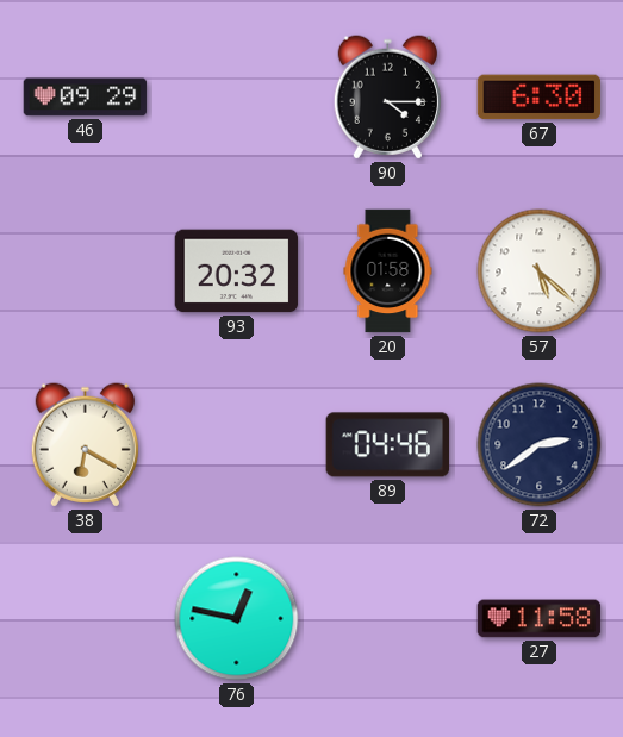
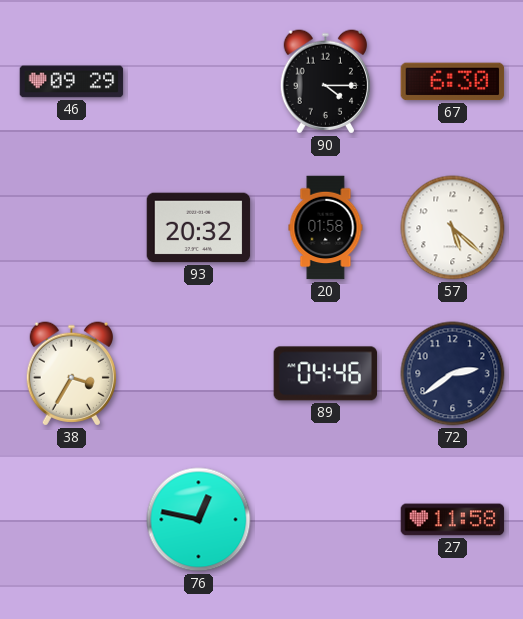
38: 6:20 -> 3:35 (71, 374)
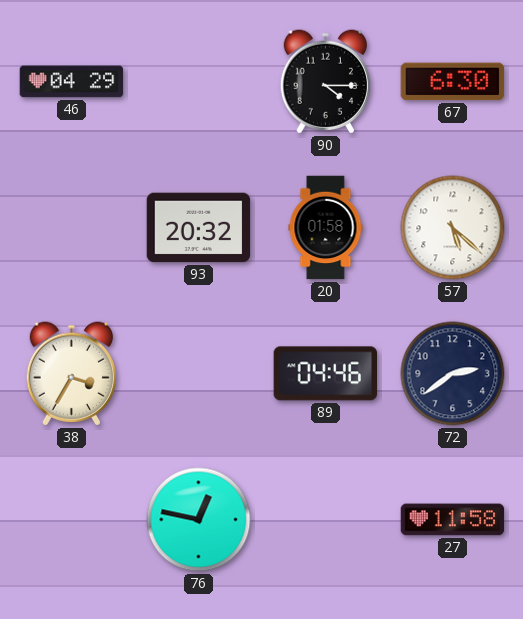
46: 09:29 -> 04:29 (72, 82)
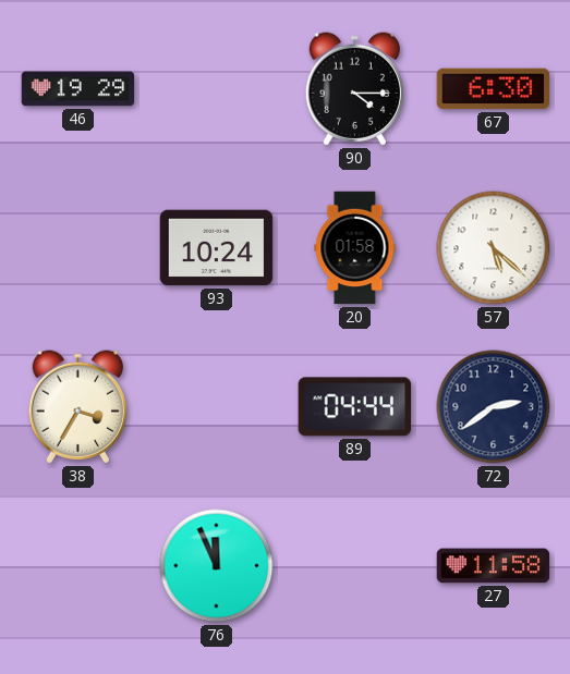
46: 04:29 -> 19:29 (78, 89)
93: 20:32 -> 10:24 (217, 248)
89: 04:46 -> 04:44 (355, 407)
76: 12:47 -> 11:56 (217, 566)
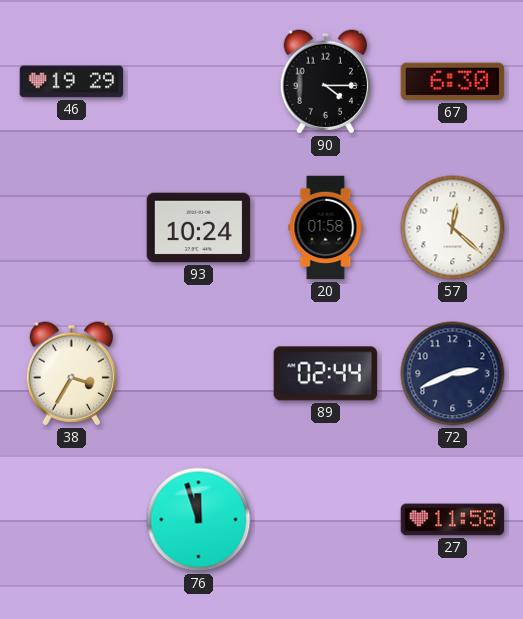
57: 5:22 -> 12:22 (453, 228)
89: 04:44 -> 02:44 (326, 374)
72: 2:39 -> 2:41 (453, 374)
76: 11:56 -> 11:57 (199, 520)
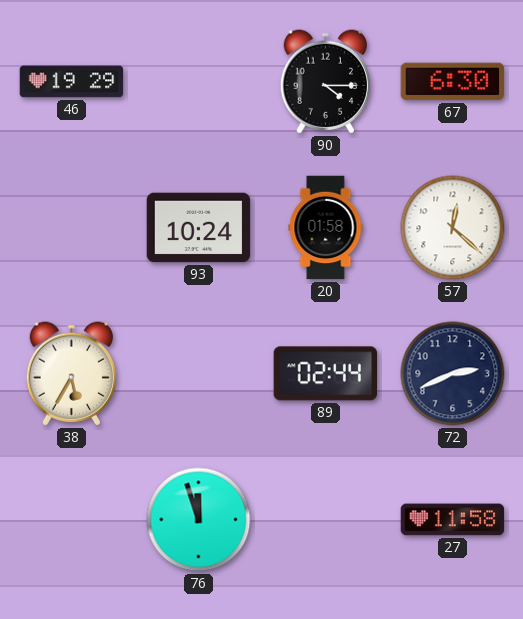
38: 3:35 -> 5:35 (71, 374)
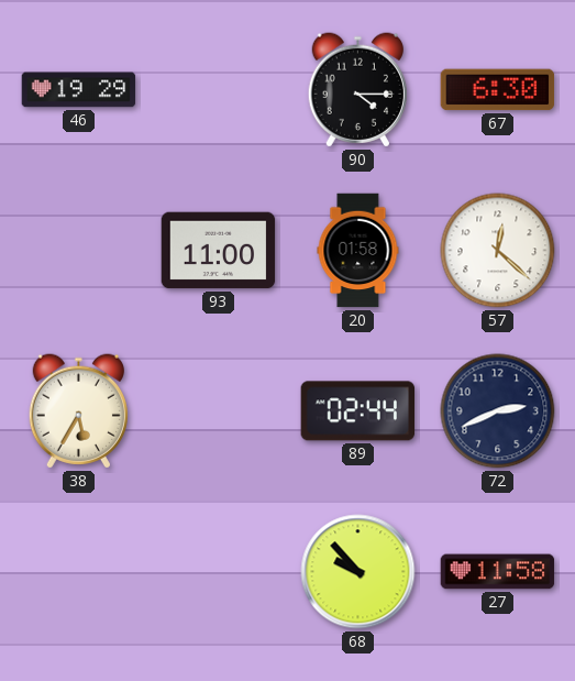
93: 10:24 -> 11:00 (219, 251)
76: 11:57 -> none (199, 520)
68: none -> 9:53 (358, 572)
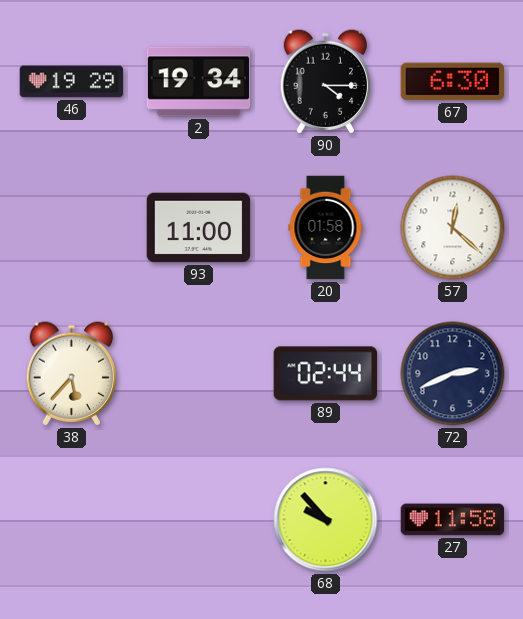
2: none -> 19:34 (199, 82)
38: 5:35 -> 5:37 (71, 374)
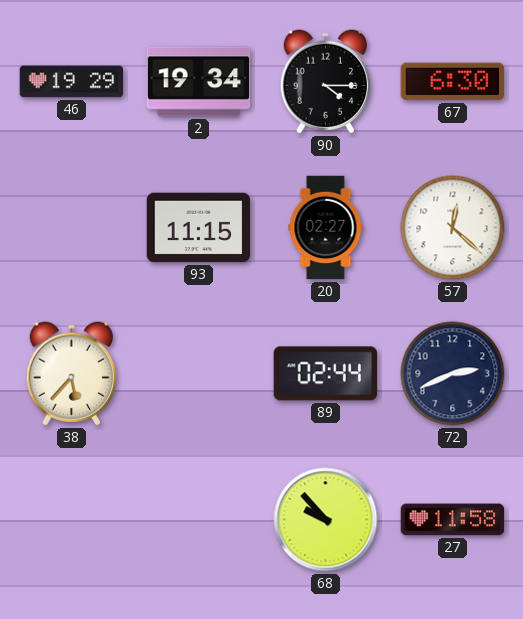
93: 11:00 -> 11:15 (199, 228)
20: 01:58 -> 02:27 (326, 228)
